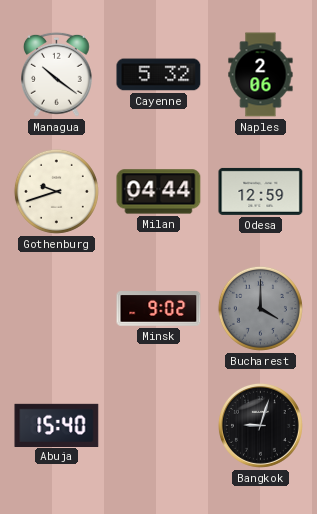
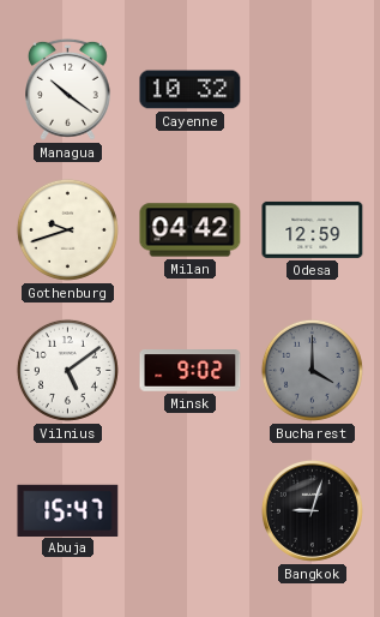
Cayenne: 5:32 -> 10:32 (191, 90)
Naples: 2:06 -> none (261, 75)
Milan: 04:44 -> 04:42 (191, 230)
Vilnius: none -> 5:09 (67, 370)
Abuja: 15:40 -> 15:47 (68, 510)
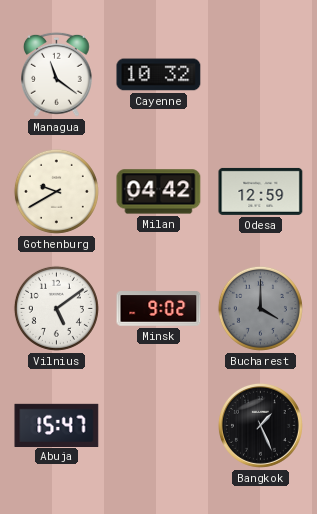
Managua: 10:21 -> 11:21 (57, 74)
Gothenburg: 9:42 -> 9:40 (56, 191)
Bangkok: 9:03 -> 1:26 (260, 425)
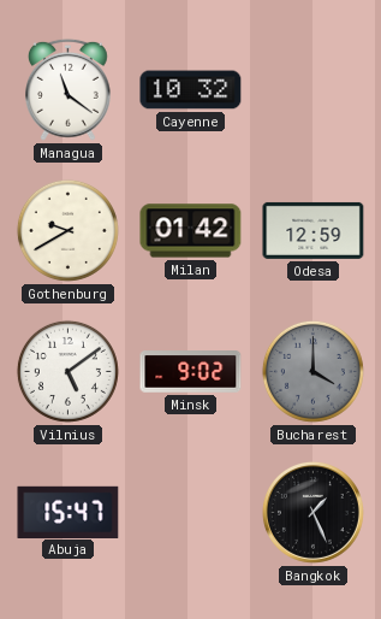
Milan: 04:42 -> 01:42 (191, 231)
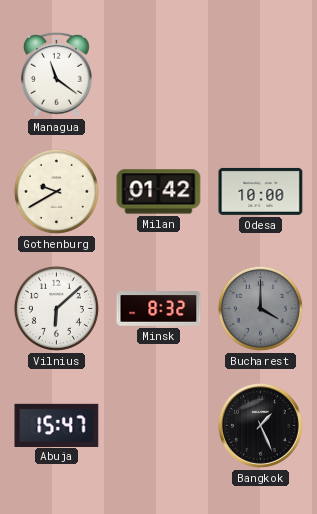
Cayenne: 10:32 -> none (191, 90)
Odesa: 12:59 -> 10:00 (261, 191)
Vilnius: 5:09 -> 6:08 (56, 308)
Minsk: 9:02 -> 8:32 (159, 309)
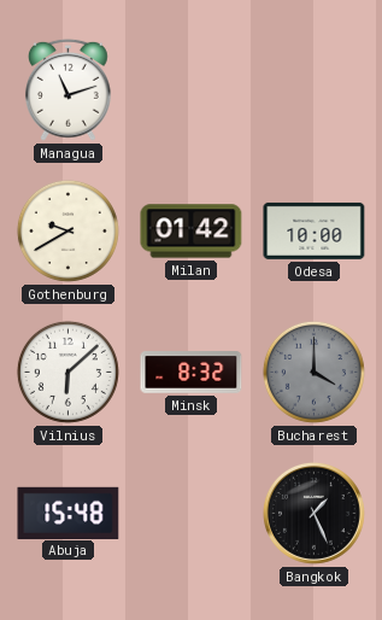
Managua: 11:21 -> 11:12 (69, 89)
Abuja: 15:47 -> 15:48 (69, 513)
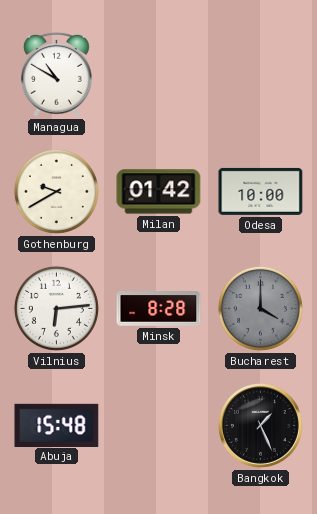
Managua: 11:12 -> 10:50 (57, 74)
Vilnius: 6:08 -> 6:14 (56, 308)
Minsk: 8:32 -> 8:28 (159, 309)
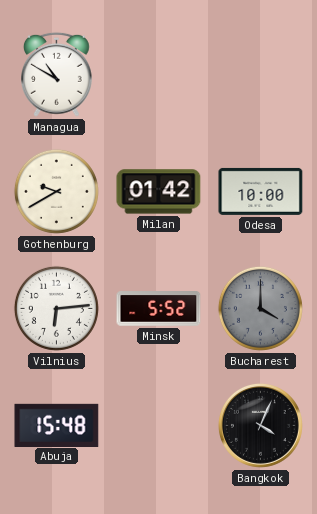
Minsk: 8:28 -> 5:52 (159, 309)
Bangkok: 1:26 -> 4:04 (260, 425)
